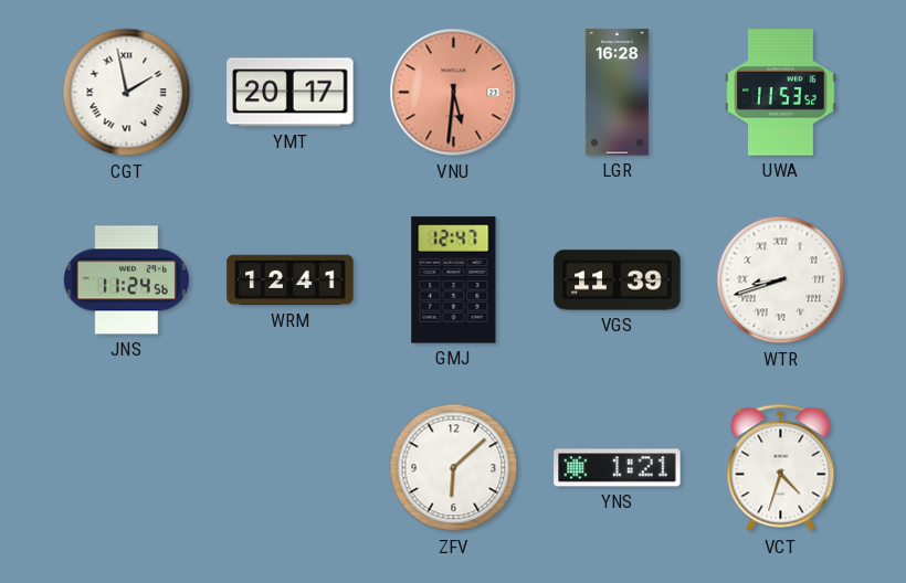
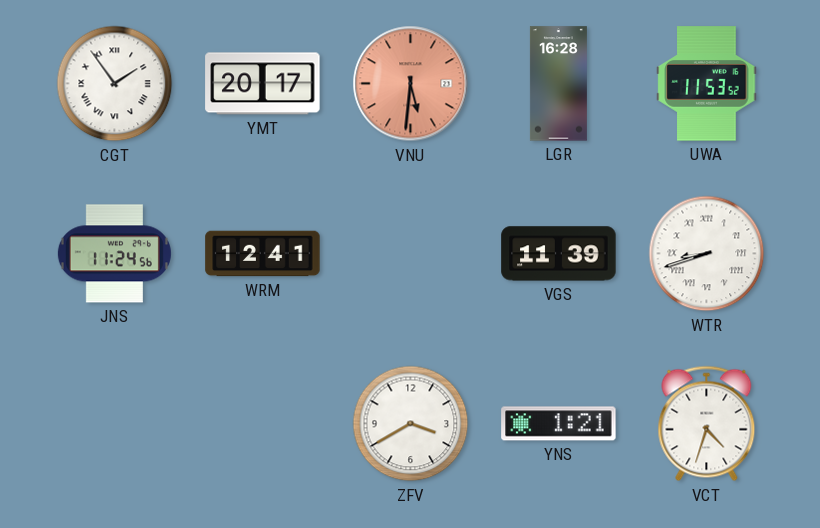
CGT: 1:58 -> 1:54 (115, 84)
GMJ: 12:47 -> none (454, 280)
ZFV: 6:08 -> 3:40 (411, 424)
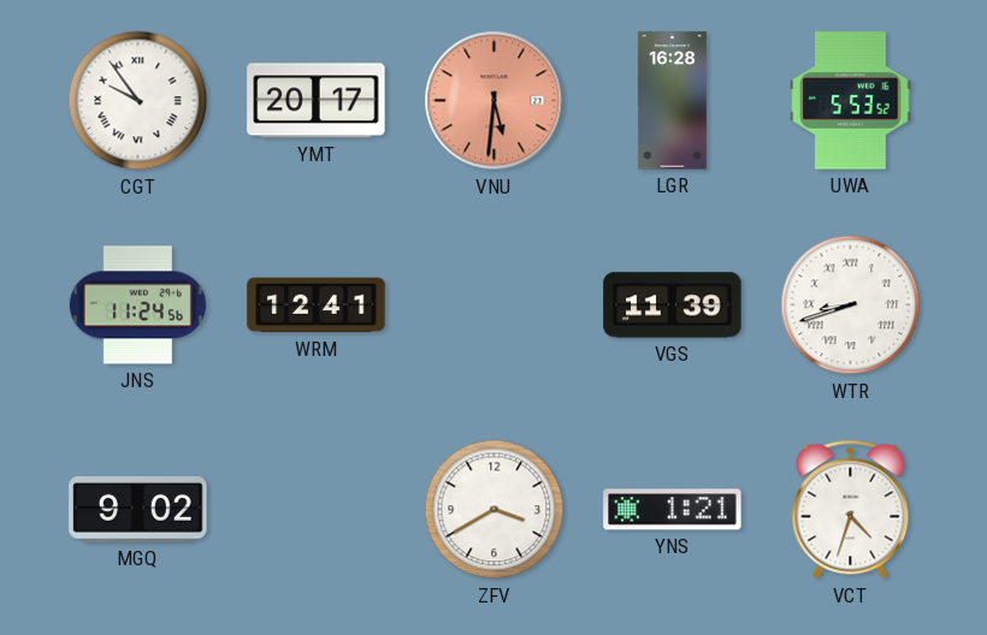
CGT: 1:54 -> 9:54 (138, 101)
UWA: 11:53 -> 5:53 (851, 101)
MGQ: none -> 9:02 (138, 510)
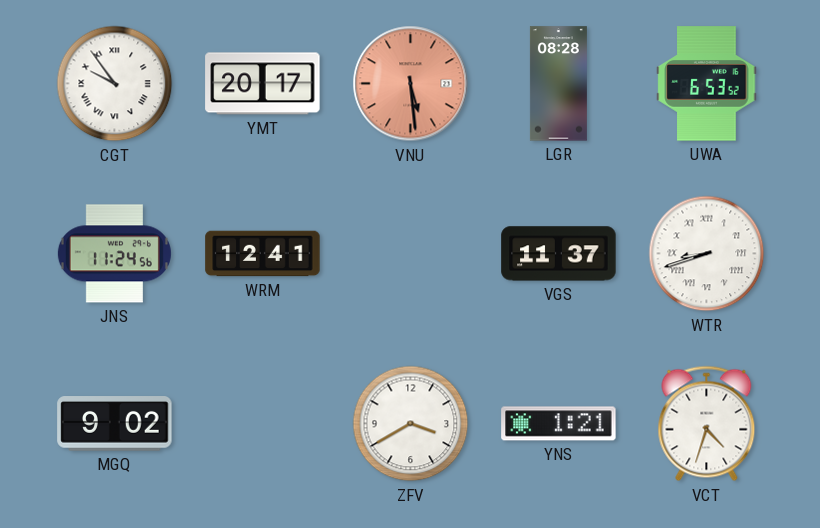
VNU: 5:31 -> 5:29 (411, 84)
LGR: 16:28 -> 08:28 (558, 84)
UWA: 5:53 -> 6:53 (707, 84)
VGS: 11:39 -> 11:37 (559, 254)
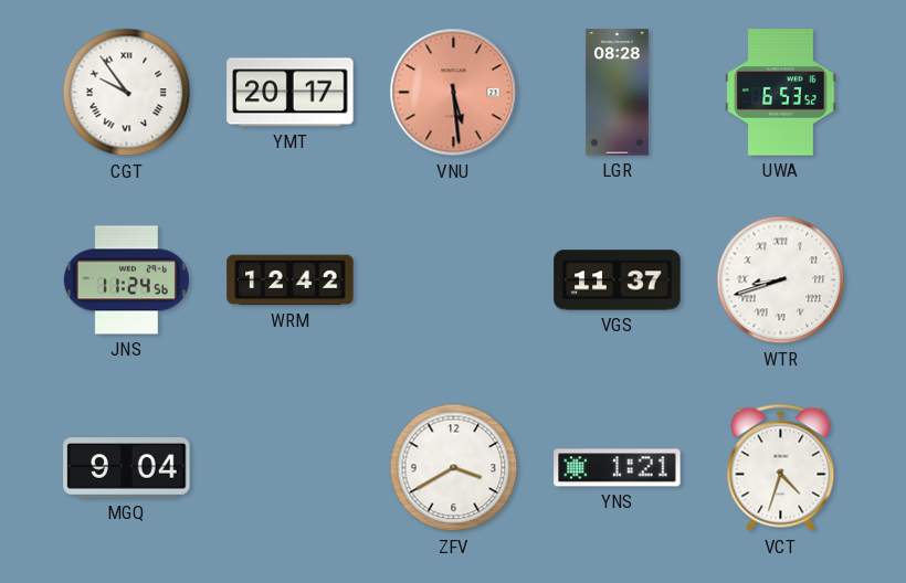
WRM: 12:41 -> 12:42 (291, 280)
MGQ: 9:02 -> 9:04 (127, 468)
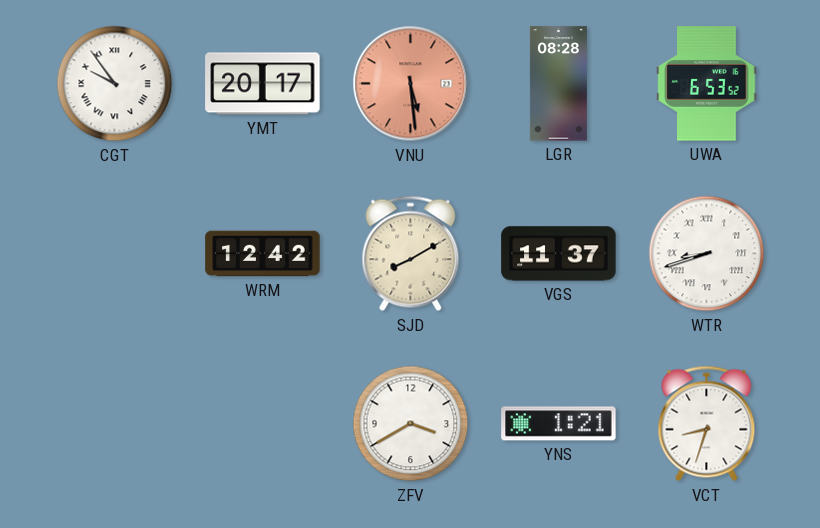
JNS: 11:24 -> none (126, 280)
SJD: none -> 8:10 (411, 254)
MGQ: 9:04 -> none (127, 468)
VCT: 4:33 -> 8:33 (707, 424)
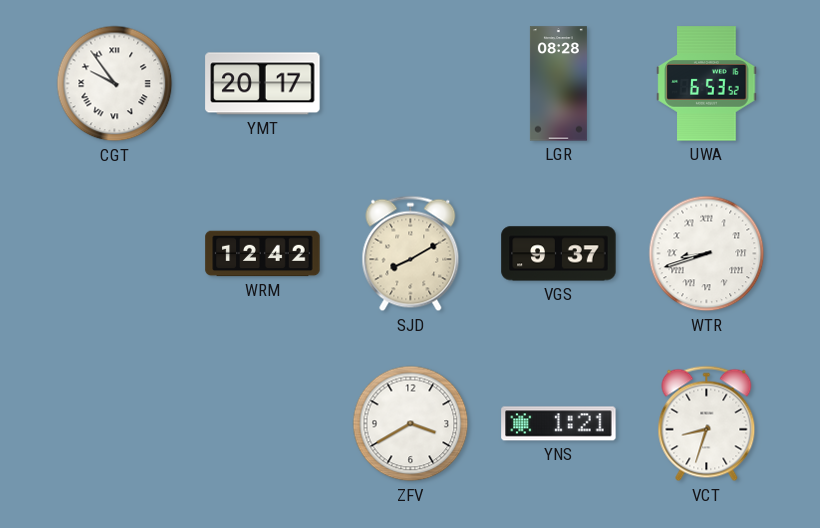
VNU: 5:29 -> none (411, 84)
VGS: 11:37 -> 9:37 (559, 254)
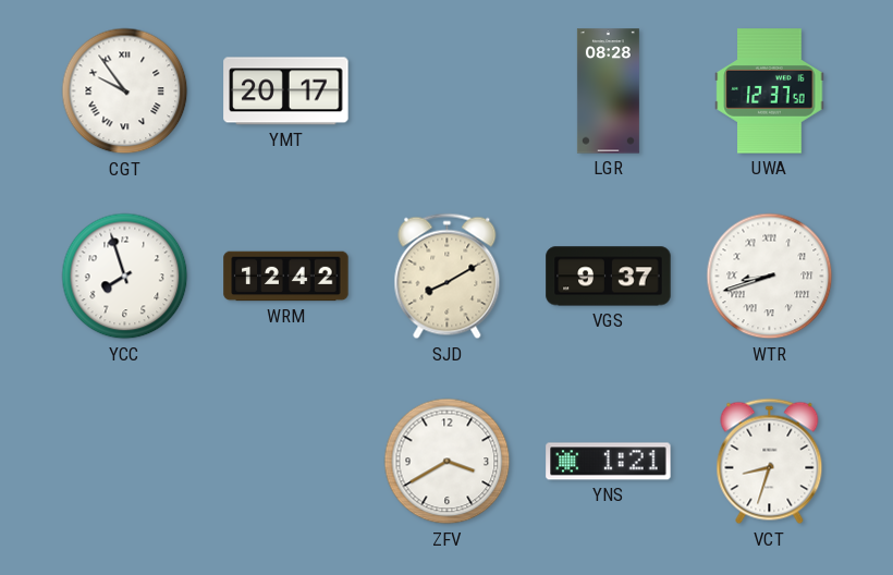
UWA: 6:53 -> 12:37 (770, 91)
YCC: none -> 7:57 (125, 277)
